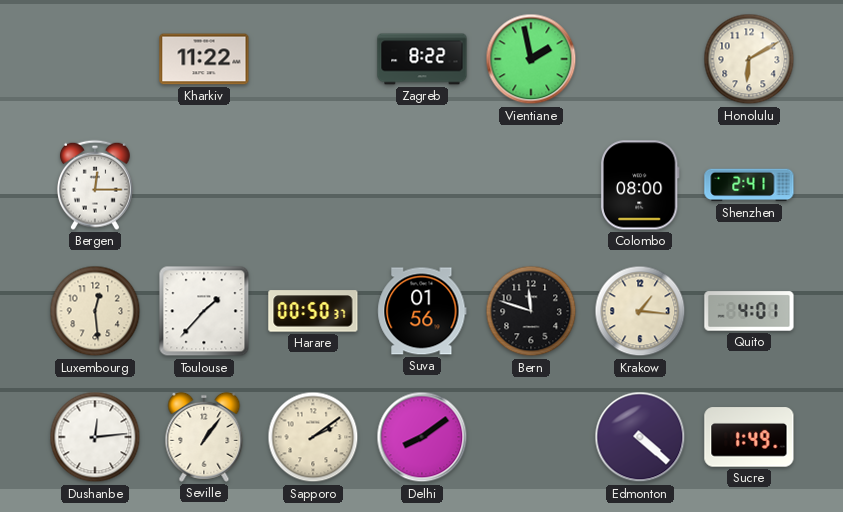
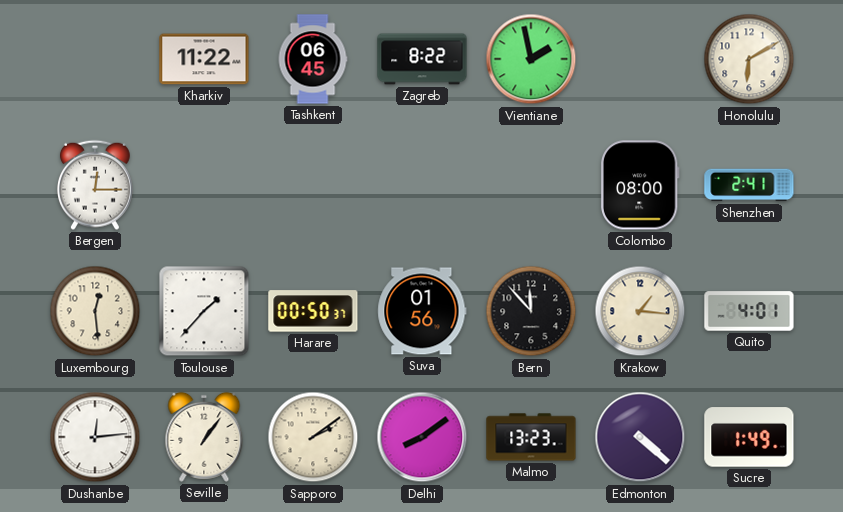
Tashkent: none -> 06:45 (313, 59)
Bern: 11:48 -> 11:53 (531, 311)
Malmo: none -> 13:23 (531, 437)
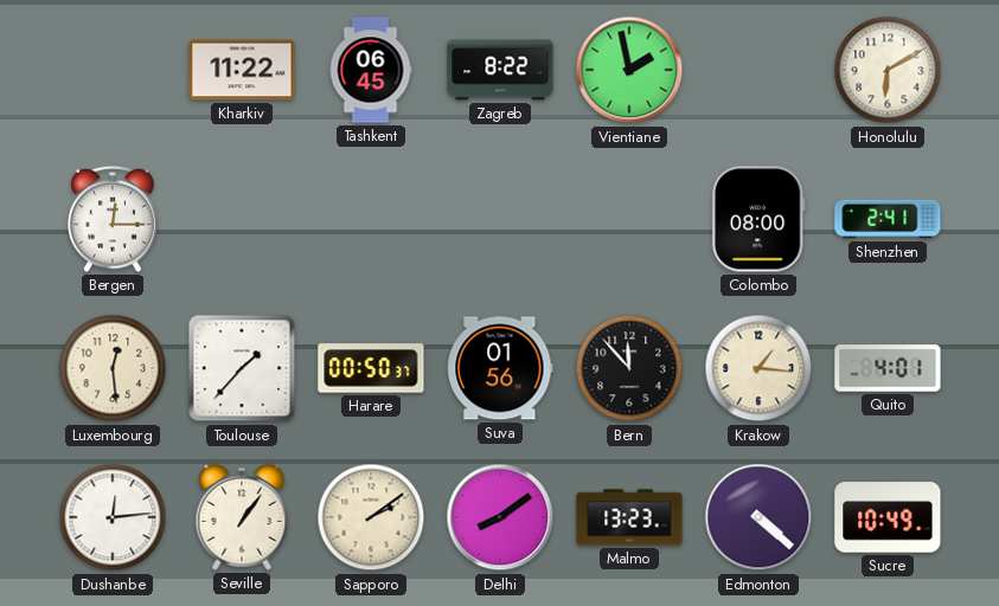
Sucre: 1:49 -> 10:49 (888, 517)
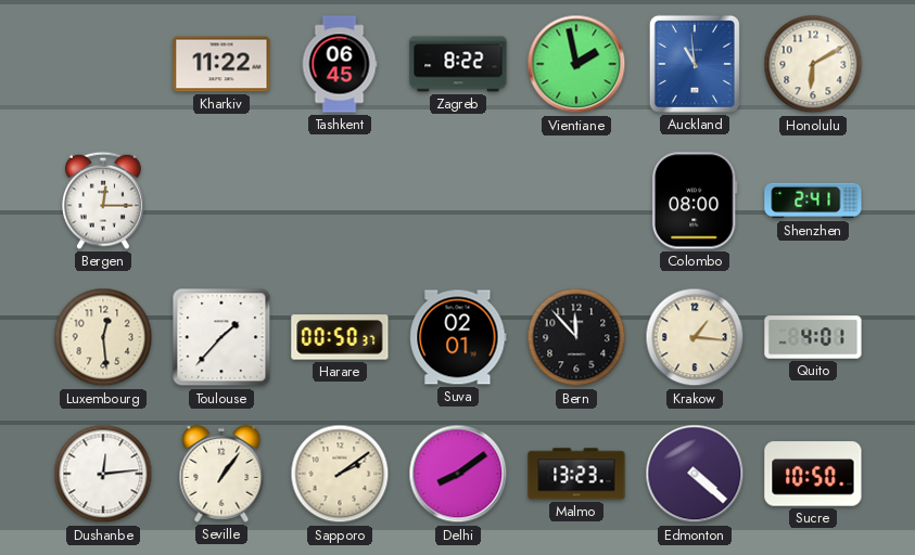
Auckland: none -> 10:59 (695, 64)
Suva: 01:56 -> 02:01 (458, 337)
Sucre: 10:49 -> 10:50 (813, 474)
